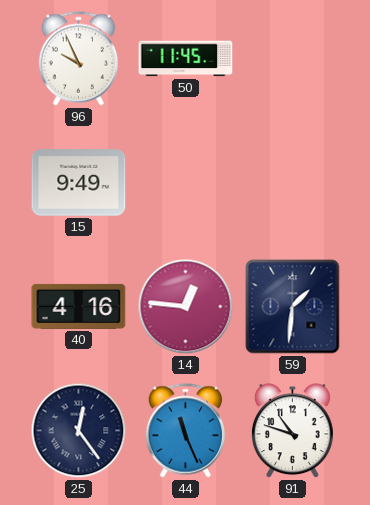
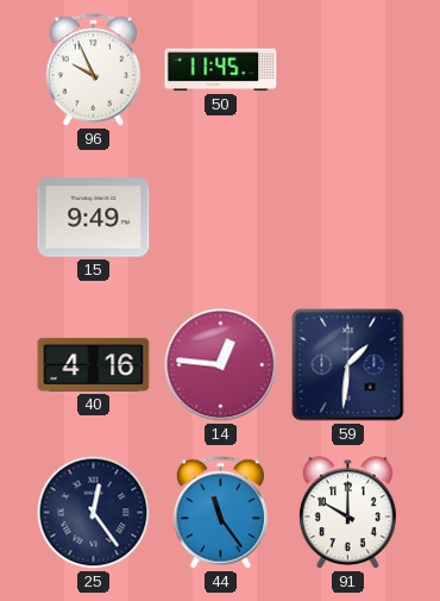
44: 11:26 -> 11:24 (221, 513)
91: 10:48 -> 10:00 (347, 513)
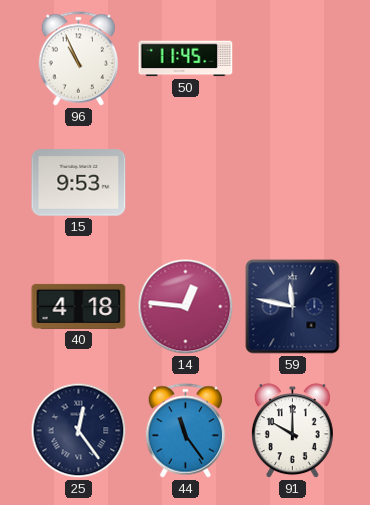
96: 9:56 -> 10:56 (79, 59)
15: 9:49 -> 9:53 (79, 183)
40: 4:16 -> 4:18 (79, 306)
59: 1:31 -> 11:47 (293, 307)
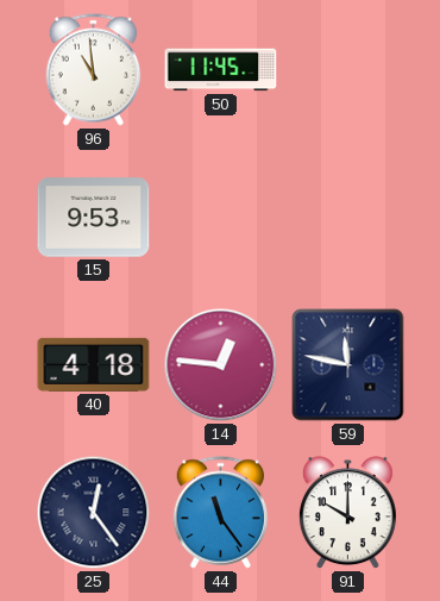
96: 10:56 -> 10:59 (94, 70)
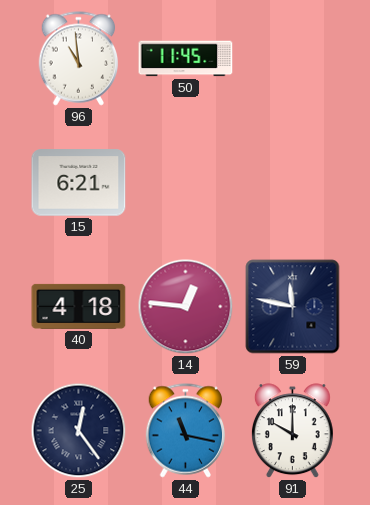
15: 9:53 -> 6:21 (79, 183)
44: 11:24 -> 11:17 (186, 431)
